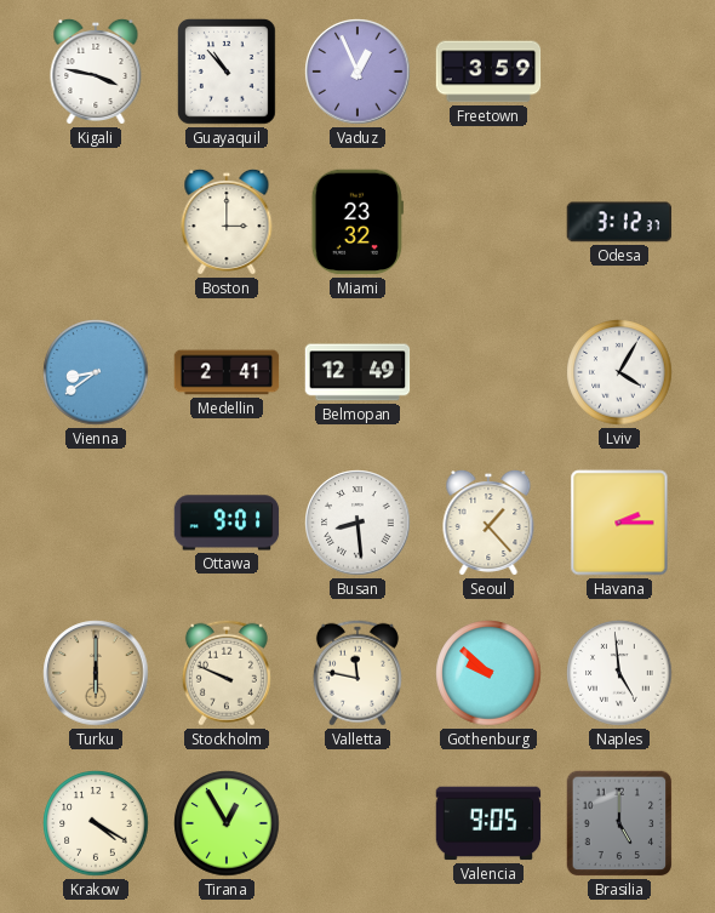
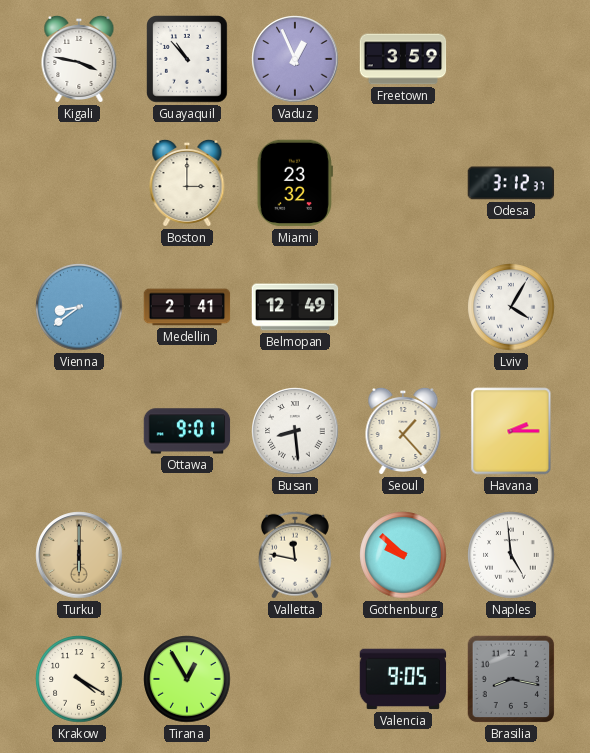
Stockholm: 9:49 -> none (227, 673)
Brasilia: 5:00 -> 8:17 (511, 679)
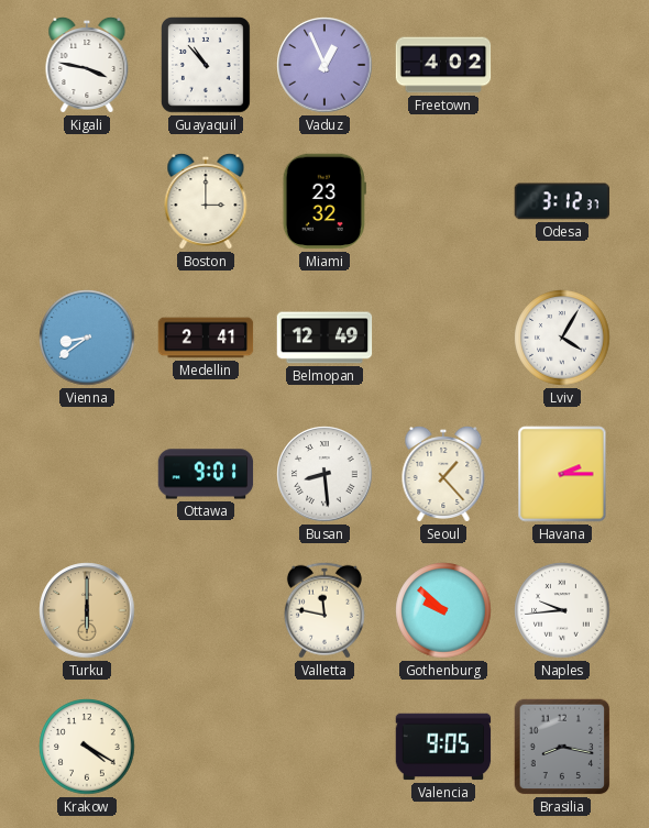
Freetown: 3:59 -> 4:02 (443, 65)
Naples: 4:59 -> 9:44 (562, 610)
Tirana: 12:55 -> none (187, 679)
